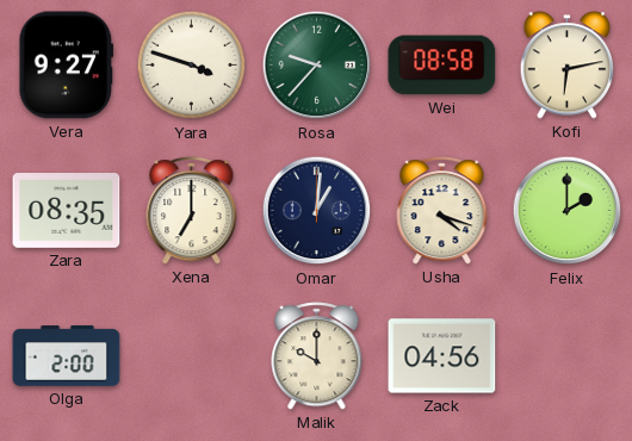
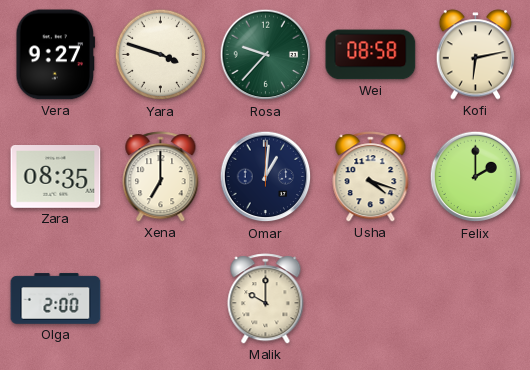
Zack: 04:56 -> none (442, 356)
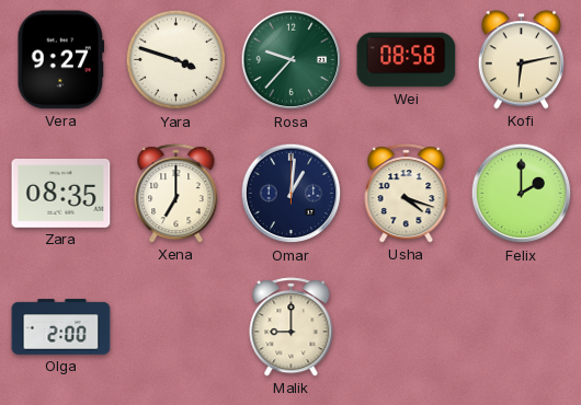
Malik: 10:00 -> 9:00 (292, 327)
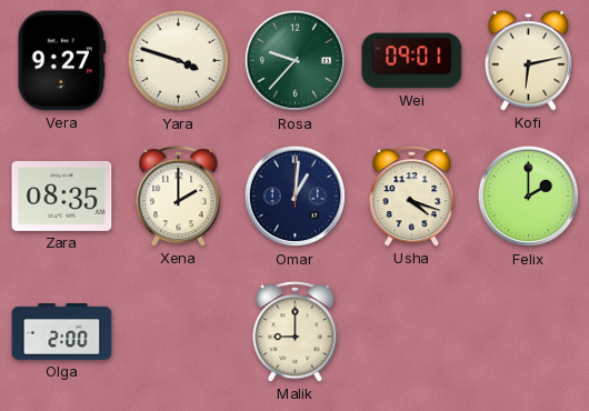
Wei: 08:58 -> 09:01 (412, 61)
Xena: 7:00 -> 2:00 (179, 197)
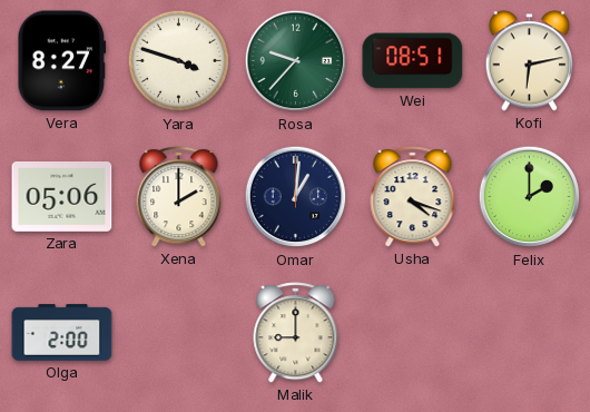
Vera: 9:27 -> 8:27 (62, 61)
Wei: 09:01 -> 08:51 (413, 61)
Zara: 08:35 -> 05:06 (62, 197)
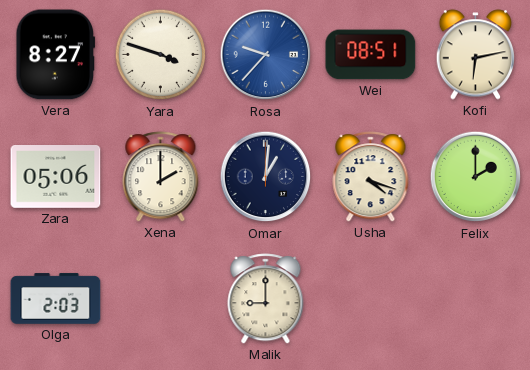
Rosa dial: green -> blue (266, 55)
Olga: 2:00 -> 2:03 (56, 299)
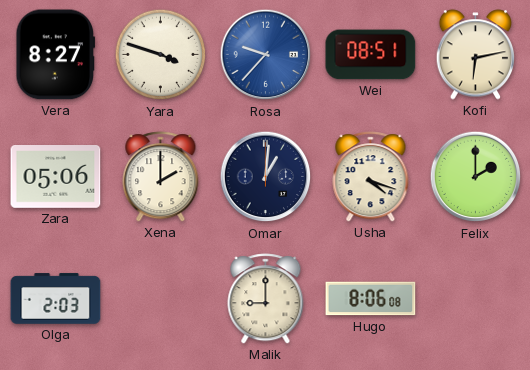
Hugo: none -> 8:06 (371, 299)
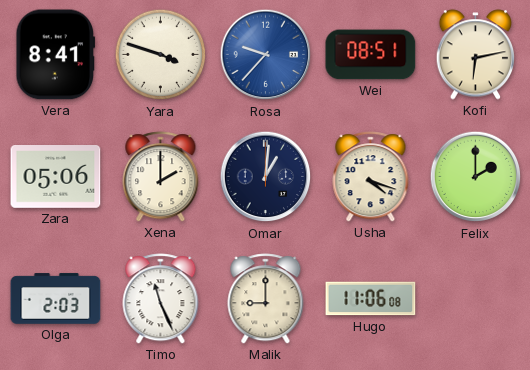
Vera: 8:27 -> 8:41 (56, 55)
Timo: none -> 11:26 (161, 299)
Hugo: 8:06 -> 11:06 (371, 299)
